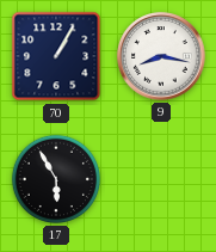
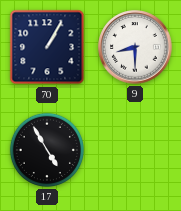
9: 8:17 -> 8:30 (135, 47)
17: 5:55 -> 4:55 (47, 150)
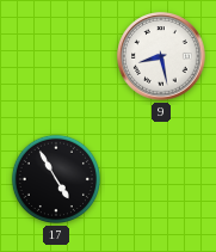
70: 1:05 -> none (47, 47)
9: 8:30 -> 8:28 (161, 56)
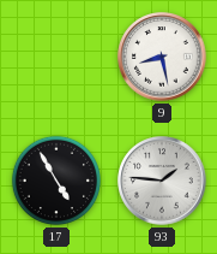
93: none -> 1:46 (162, 181)
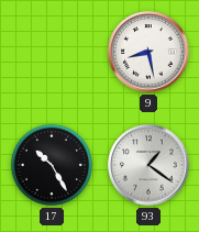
17: 4:55 -> 10:25 (52, 165)
93: 1:46 -> 1:21 (148, 165)
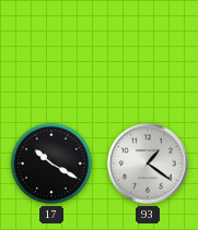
9: 8:28 -> none (148, 52)
17: 10:25 -> 10:20 (51, 164)
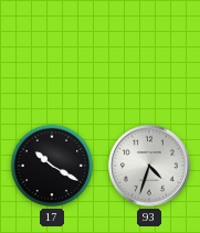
93: 1:21 -> 4:33 (149, 166)
